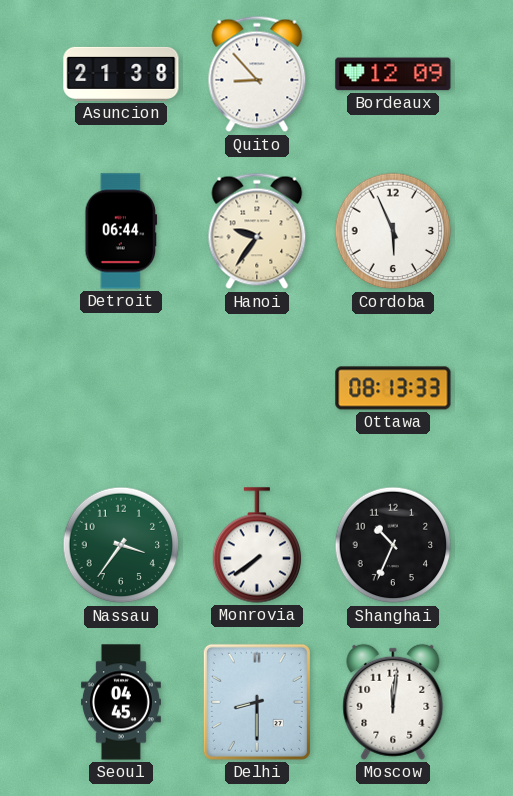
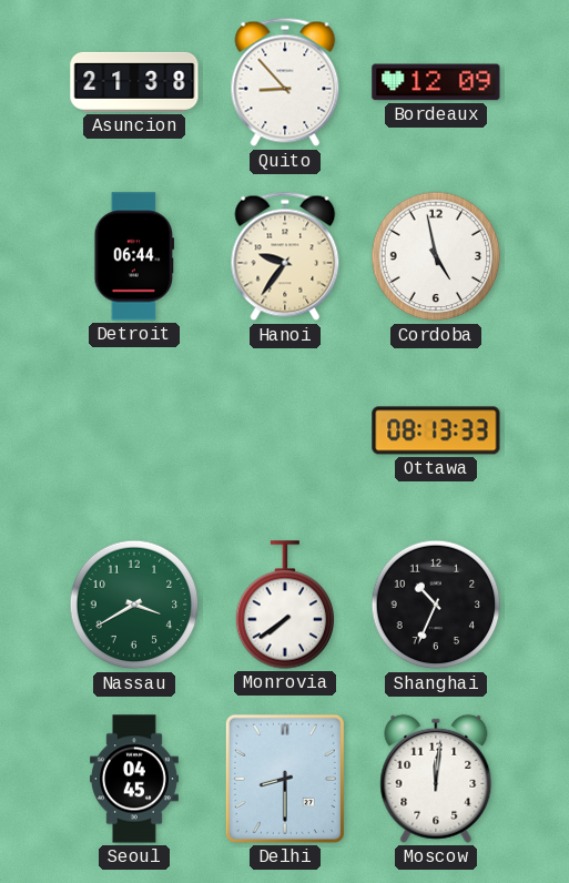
Cordoba: 5:56 -> 4:58 (436, 256)
Nassau: 3:36 -> 3:40 (134, 605)
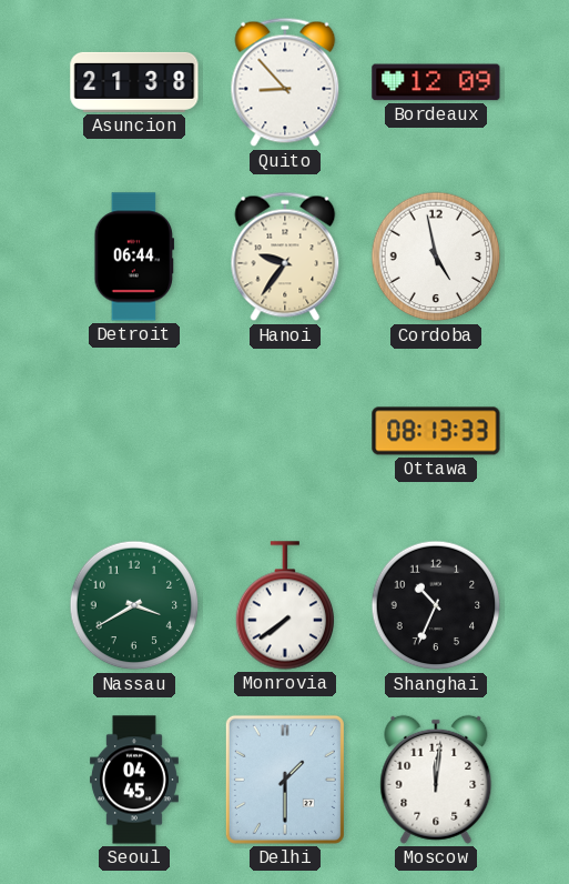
Delhi: 8:30 -> 1:30 (285, 780)
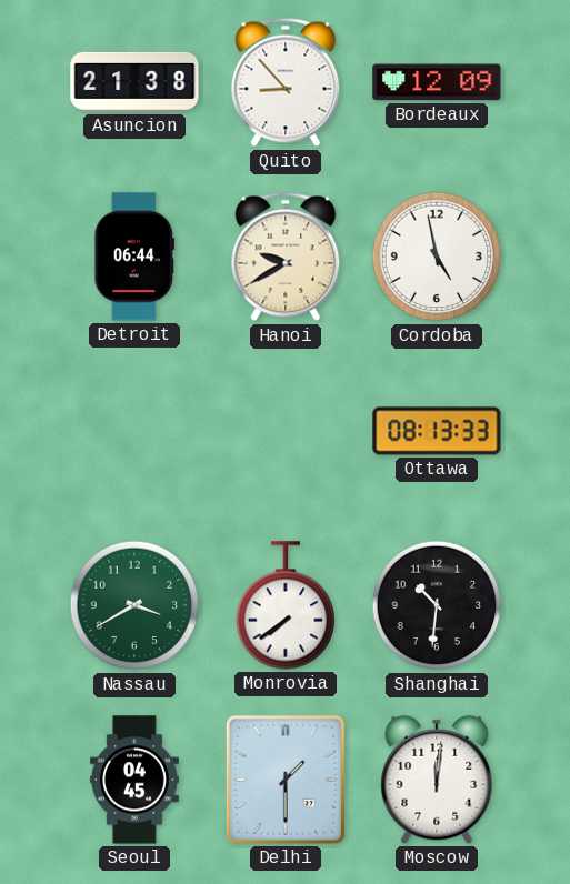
Hanoi: 9:36 -> 9:40 (286, 257)
Shanghai: 10:34 -> 10:31 (437, 605)
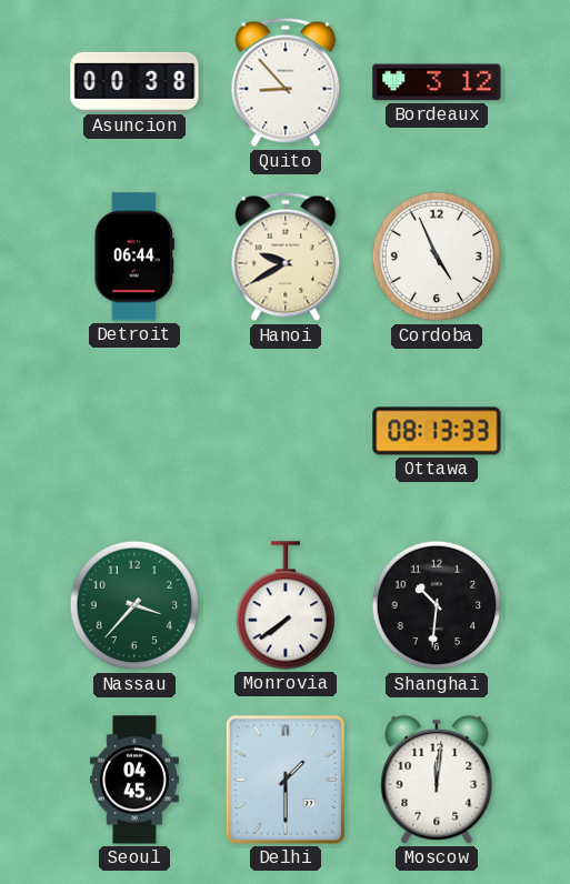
Asuncion: 21:38 -> 00:38 (134, 82)
Bordeaux: 12:09 -> 3:12 (437, 82)
Cordoba: 4:58 -> 4:56 (437, 257)
Nassau: 3:40 -> 3:37 (134, 605)
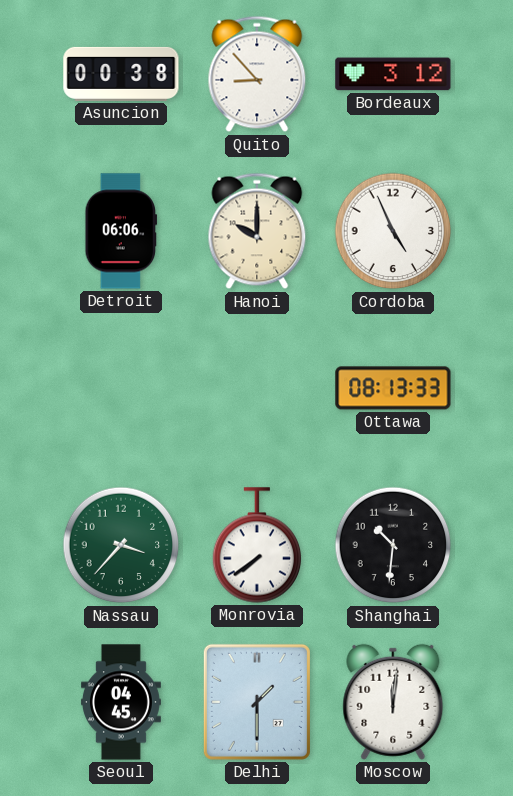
Detroit: 06:44 -> 06:06 (121, 231)
Hanoi: 9:40 -> 10:00 (257, 231)
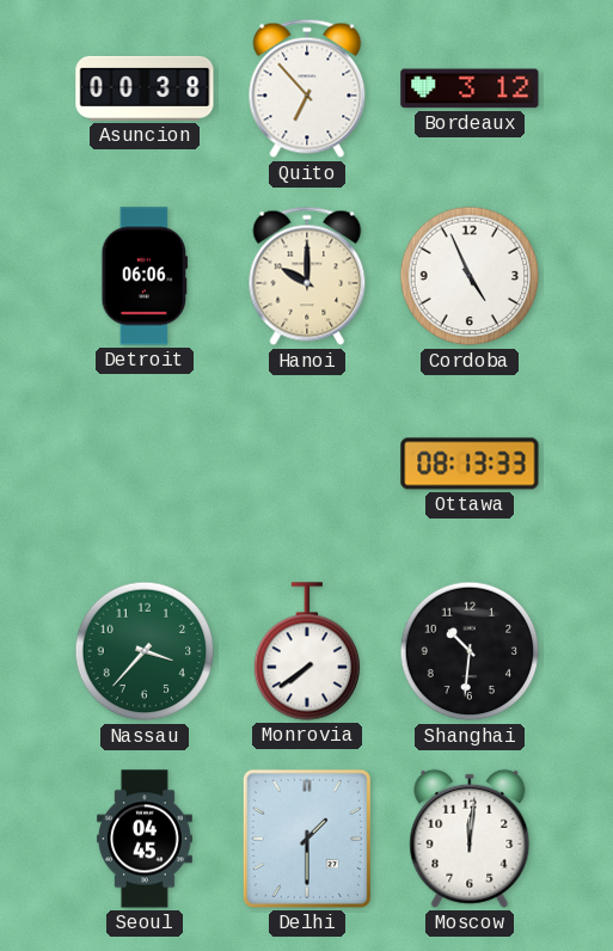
Quito: 8:53 -> 6:53 (307, 88)
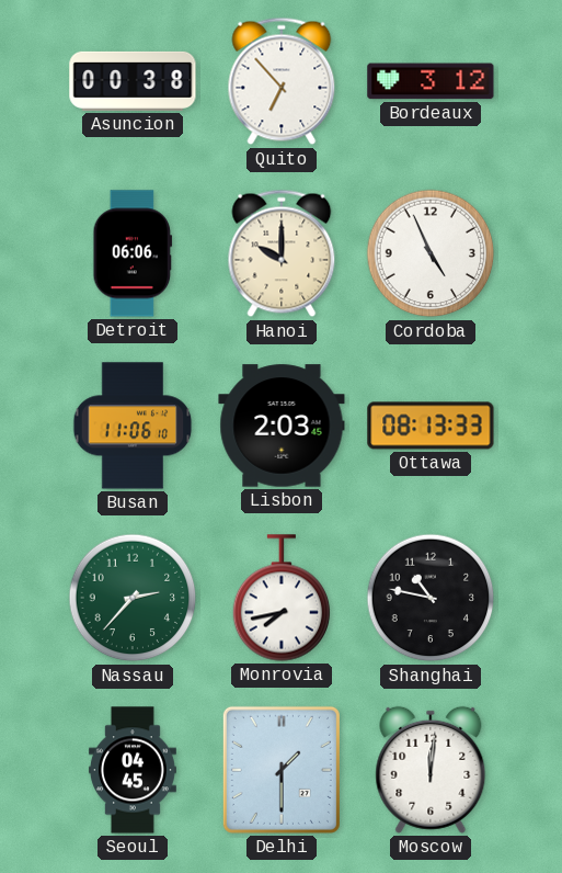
Busan: none -> 11:06 (133, 426)
Lisbon: none -> 2:03 (282, 426)
Nassau: 3:37 -> 2:37 (133, 598)
Monrovia: 7:39 -> 7:43 (282, 598)
Shanghai: 10:31 -> 10:47 (431, 598)
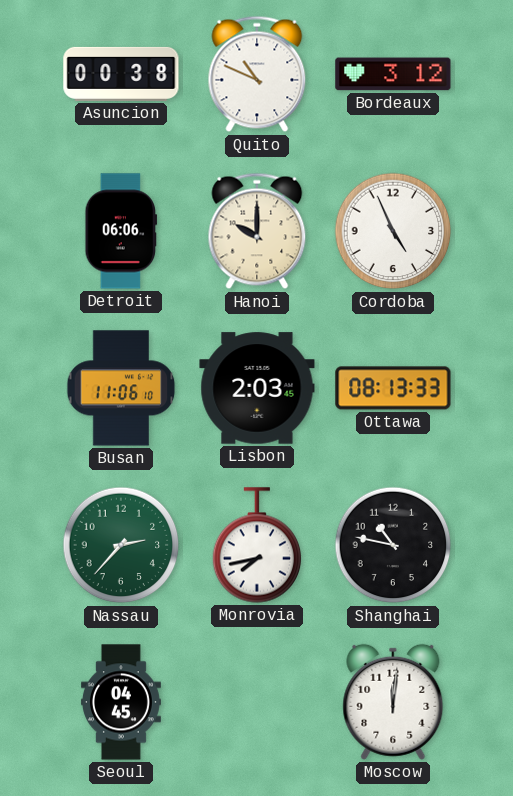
Quito: 6:53 -> 10:49 (257, 74)
Delhi: 1:30 -> none (282, 770)
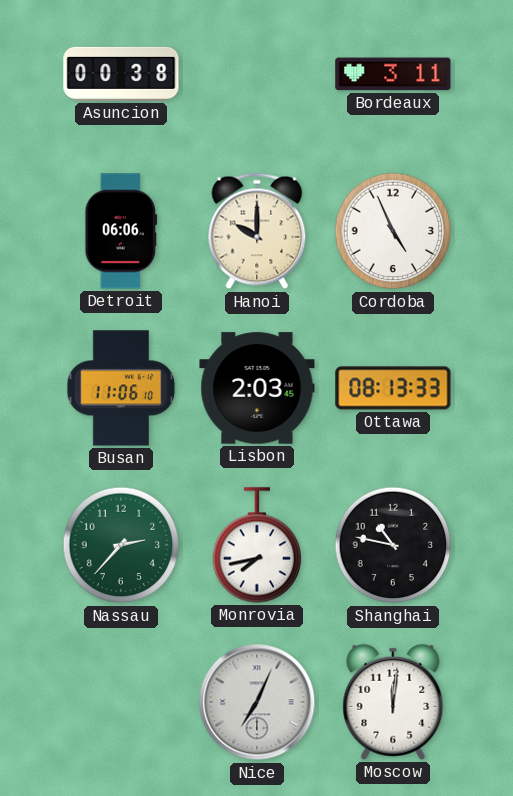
Quito: 10:49 -> none (257, 74)
Bordeaux: 3:12 -> 3:11 (393, 74)
Seoul: 04:45 -> none (121, 702)
Nice: none -> 7:04 (257, 702)
